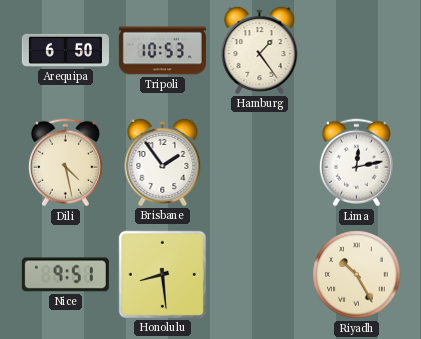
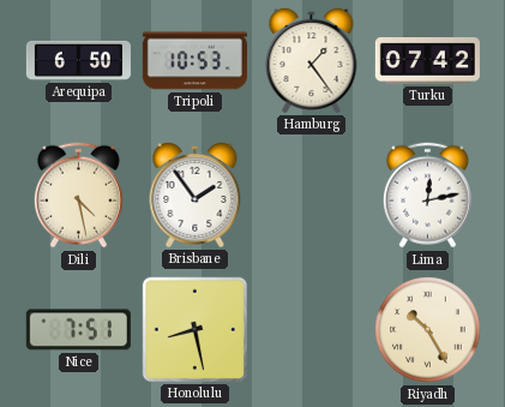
Turku: none -> 07:42 (427, 61)
Nice: 9:51 -> 7:51 (78, 330)
Honolulu: 8:29 -> 8:28 (194, 329)
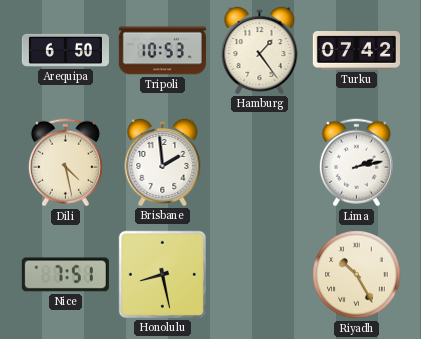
Brisbane: 1:54 -> 1:59 (163, 162)
Lima: 12:13 -> 2:13 (356, 163)
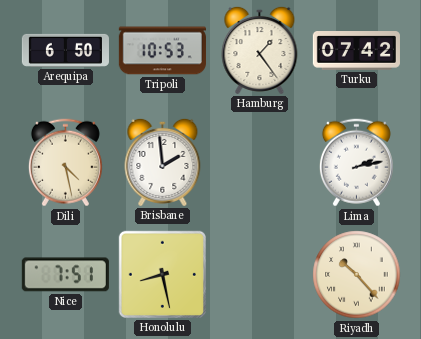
Riyadh: 10:25 -> 10:23 (357, 275)
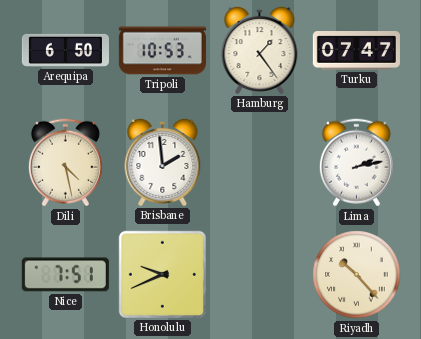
Turku: 07:42 -> 07:47 (356, 51)
Honolulu: 8:28 -> 9:41 (162, 274)
